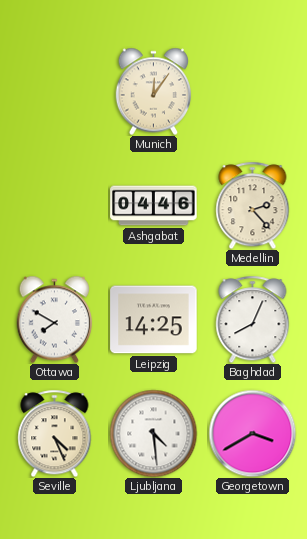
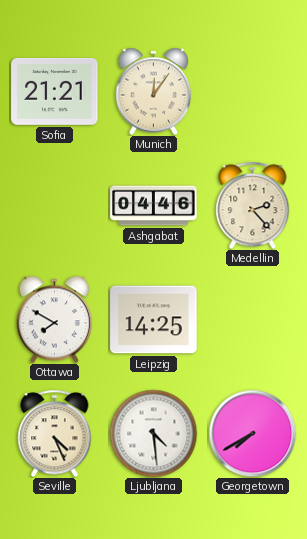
Sofia: none -> 21:21 (55, 91)
Baghdad: 8:04 -> none (253, 319)
Georgetown: 3:40 -> 7:40 (252, 433)
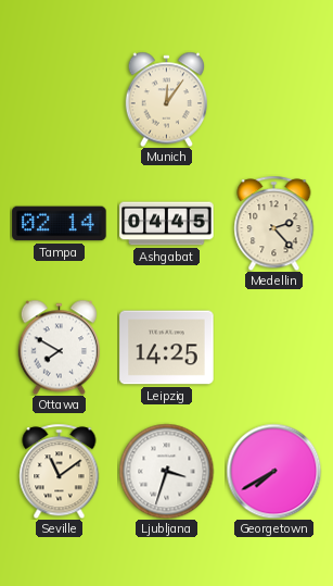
Sofia: 21:21 -> none (55, 91)
Tampa: none -> 02:14 (60, 224)
Ashgabat: 04:46 -> 04:45 (167, 224)
Seville: 4:26 -> 11:09 (60, 471)
Ljubljana: 4:29 -> 3:33 (166, 471)
